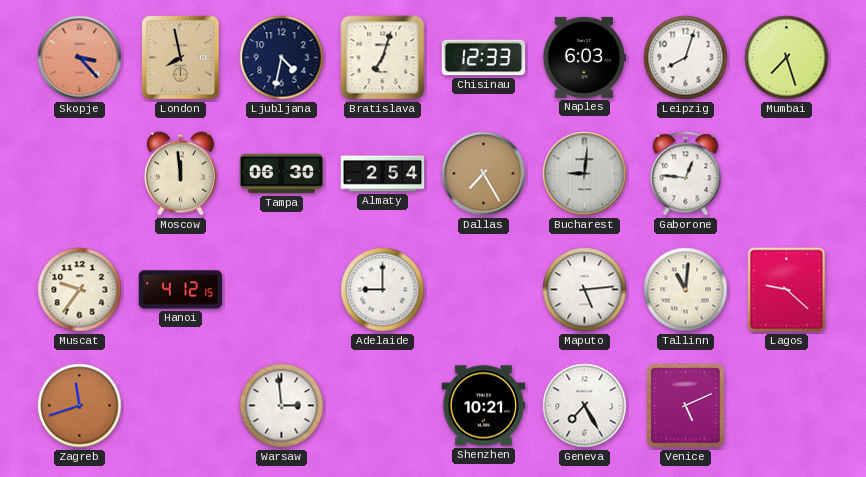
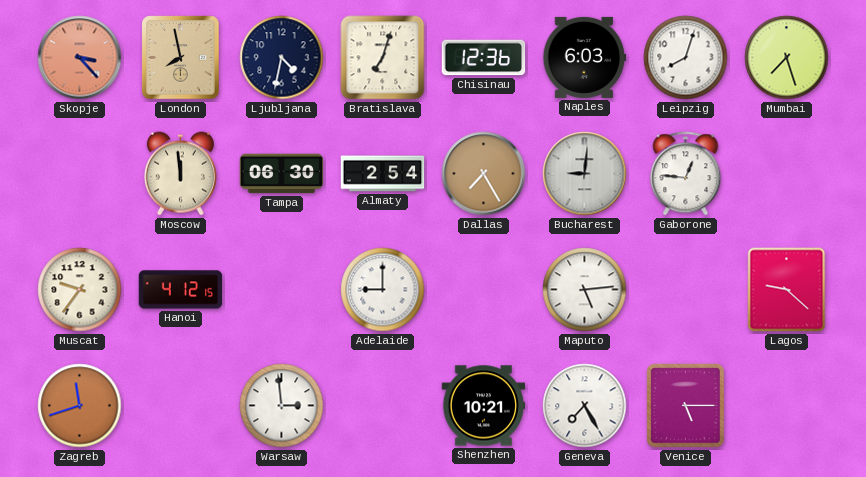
Chisinau: 12:33 -> 12:36 (484, 58)
Tallinn: 11:01 -> none (686, 290)
Venice: 5:11 -> 5:15 (686, 406)
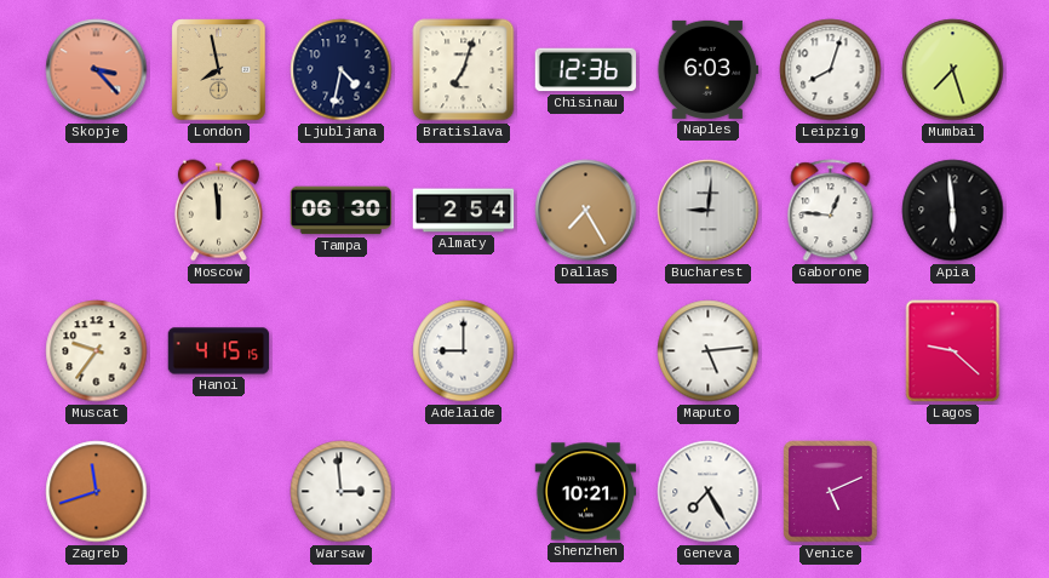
Apia: none -> 5:59 (953, 211)
Hanoi: 4:12 -> 4:15 (219, 351)
Venice: 5:15 -> 5:11 (831, 492)
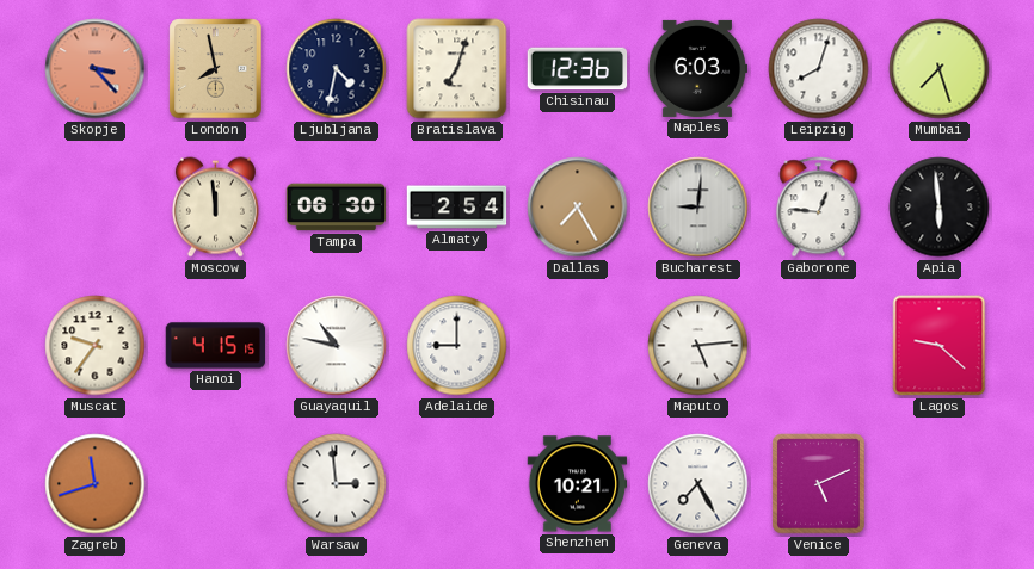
Guayaquil: none -> 10:47 (337, 346)
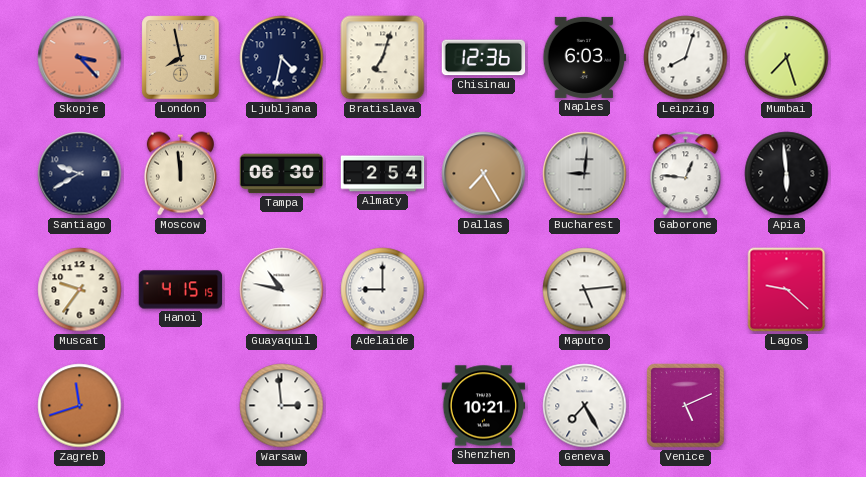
Santiago: none -> 9:40 (80, 174)
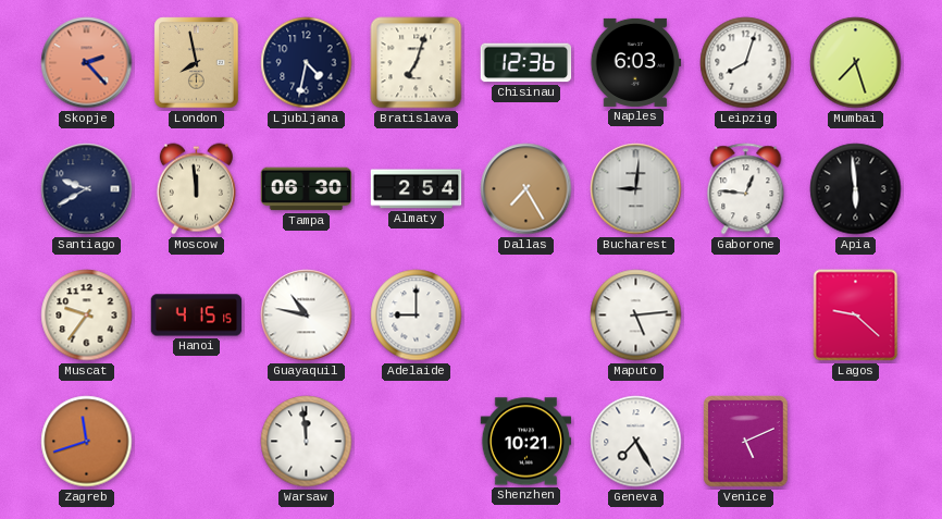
Skopje: 3:23 -> 2:23 (87, 63)
Warsaw: 2:59 -> 11:59 (307, 442)
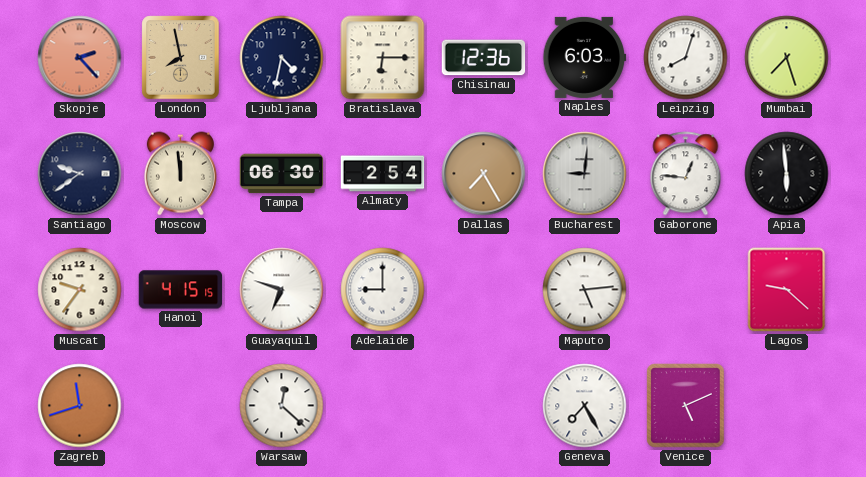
Bratislava: 7:03 -> 6:15 (383, 58)
Santiago: 9:40 -> 9:39 (80, 174)
Guayaquil: 10:47 -> 6:48 (282, 290)
Warsaw: 11:59 -> 12:22 (282, 406)
Shenzhen: 10:21 -> none (526, 442)
